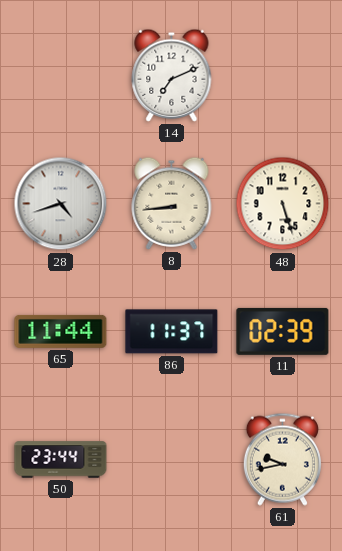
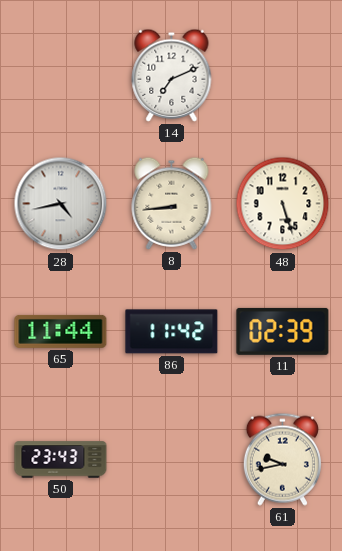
28: 4:42 -> 4:43 (61, 204)
86: 11:37 -> 11:42 (172, 332)
50: 23:44 -> 23:43 (61, 460)
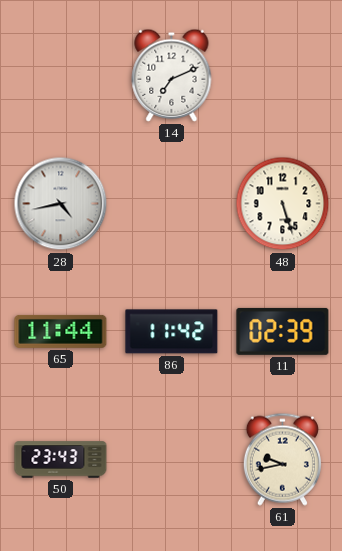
8: 8:44 -> none (172, 203)
